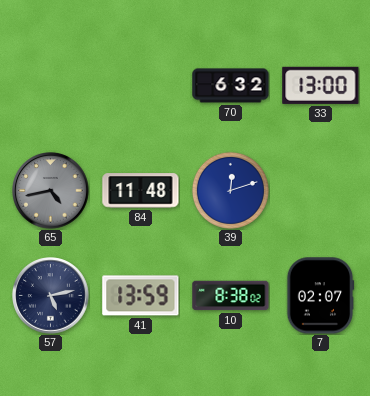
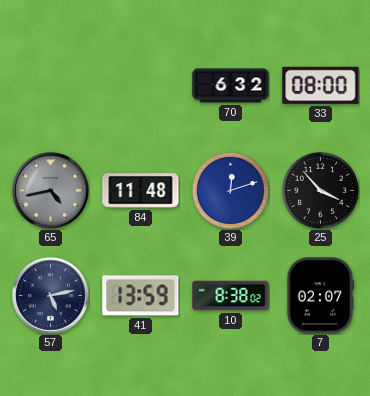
33: 13:00 -> 08:00 (321, 85)
25: none -> 3:53 (320, 190)
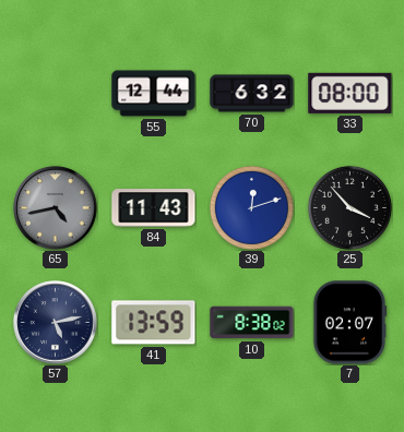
55: none -> 12:44 (154, 94)
84: 11:48 -> 11:43 (154, 208)
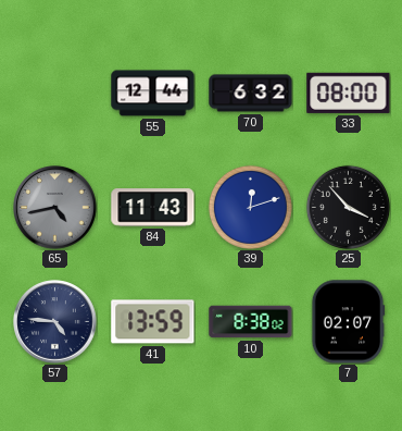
57: 5:13 -> 4:46 (55, 322)
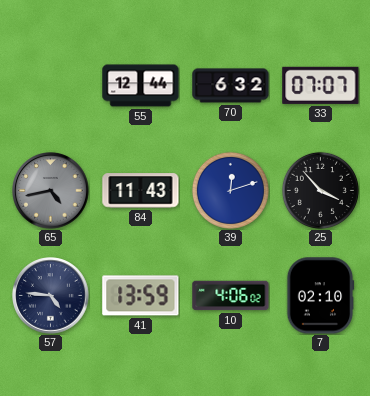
33: 08:00 -> 07:07 (321, 85)
10: 8:38 -> 4:06 (231, 296)
7: 02:07 -> 02:10 (320, 296)
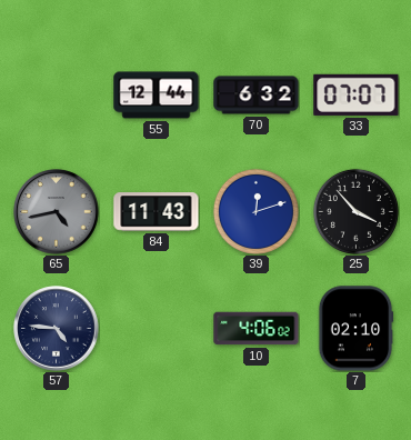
41: 13:59 -> none (141, 296)
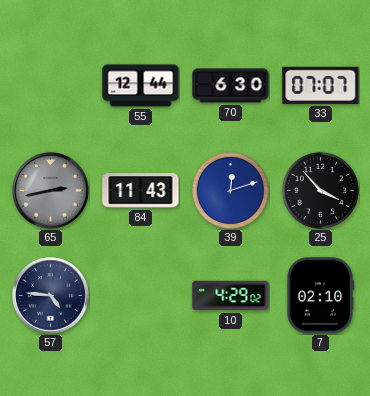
70: 6:32 -> 6:30 (231, 86)
65: 4:43 -> 2:43 (51, 191)
10: 4:06 -> 4:29 (231, 296)
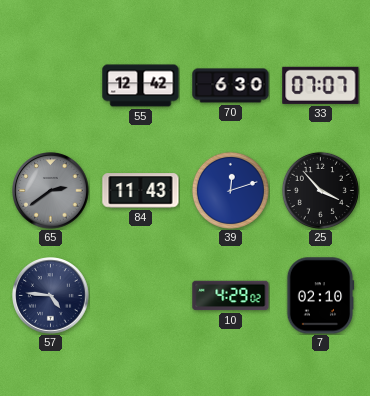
55: 12:44 -> 12:42 (141, 86)
65: 2:43 -> 2:39 (51, 191)
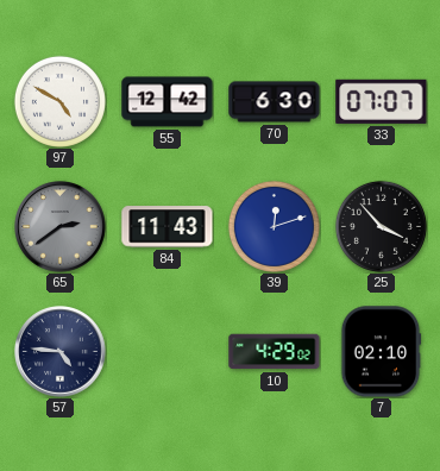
97: none -> 4:50 (59, 101)
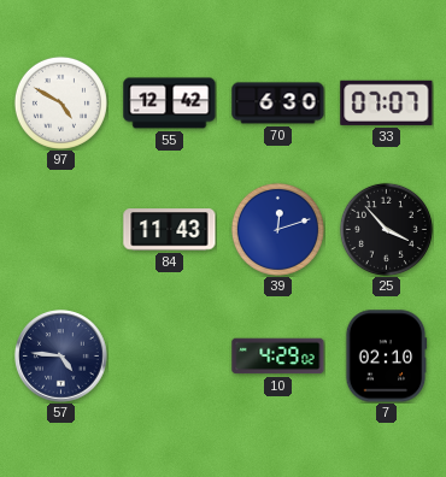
65: 2:39 -> none (61, 227)
